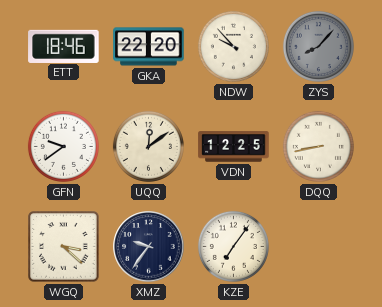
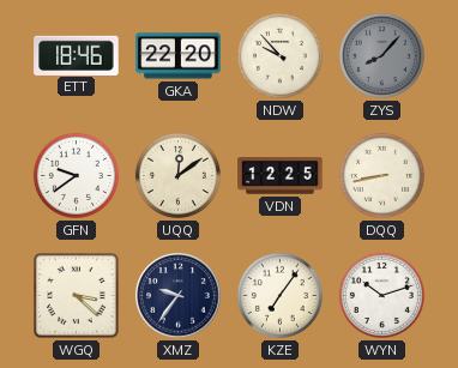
WYN: none -> 10:12 (381, 295)
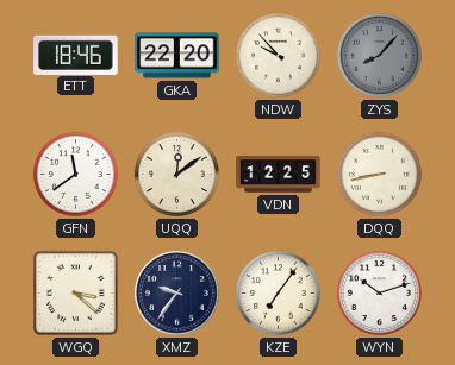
GFN: 9:39 -> 11:39 (75, 174)
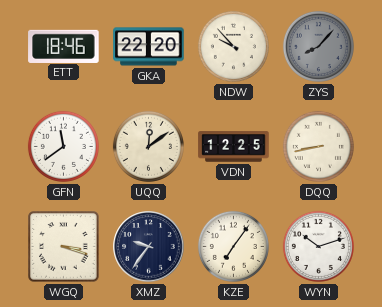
WGQ: 3:22 -> 3:18 (64, 247)
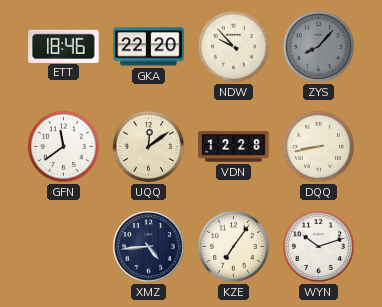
VDN: 12:25 -> 12:28 (234, 147)
WGQ: 3:18 -> none (64, 247)
XMZ: 9:36 -> 4:44 (149, 247)
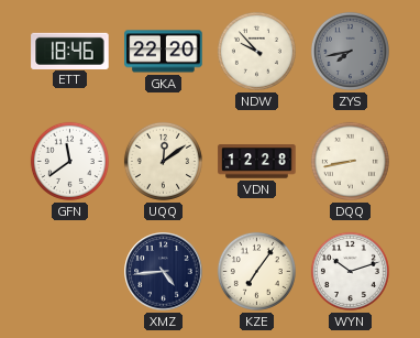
ZYS: 8:07 -> 7:43 (350, 51)
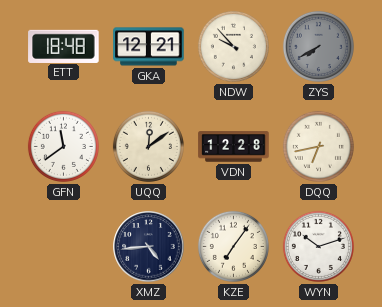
ETT: 18:46 -> 18:48 (64, 46)
GKA: 22:20 -> 12:21 (149, 47)
ZYS: 7:43 -> 7:40 (318, 46)
DQQ: 8:43 -> 6:43 (318, 146)
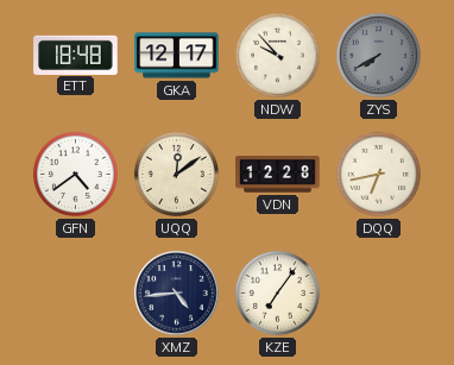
GKA: 12:21 -> 12:17 (177, 56)
GFN: 11:39 -> 4:39 (75, 174)
WYN: 10:12 -> none (318, 246)
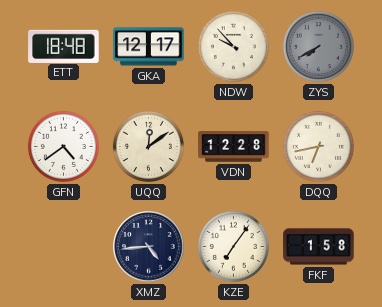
FKF: none -> 1:58 (319, 247)
